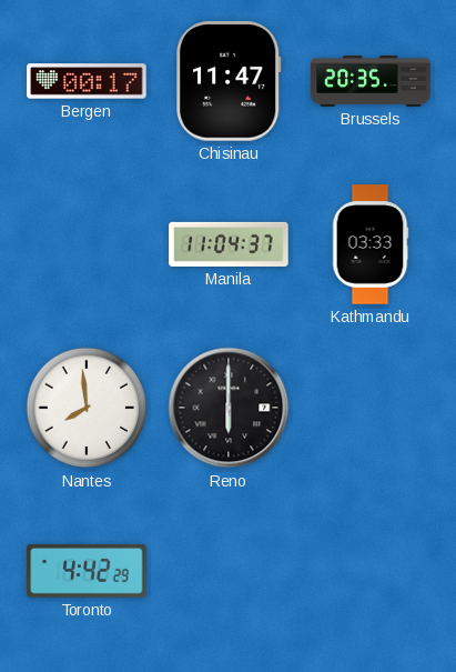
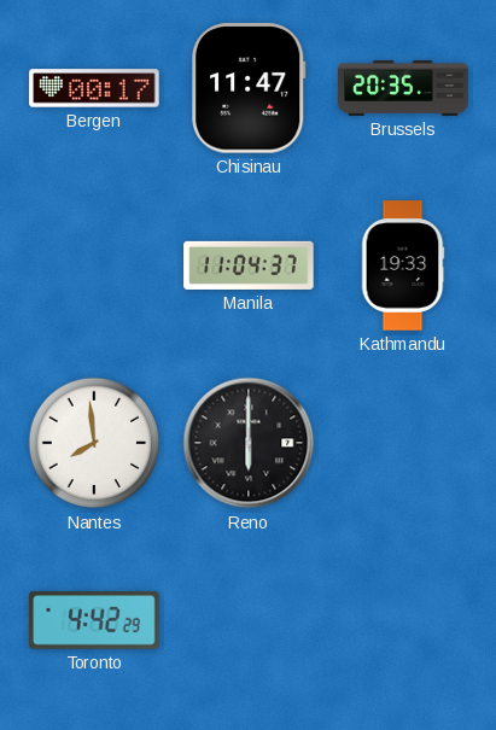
Kathmandu: 03:33 -> 19:33 (403, 265)
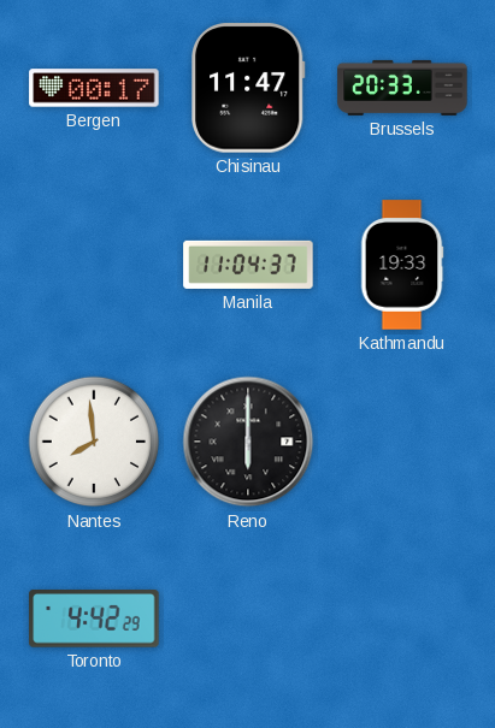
Brussels: 20:35 -> 20:33 (402, 88)
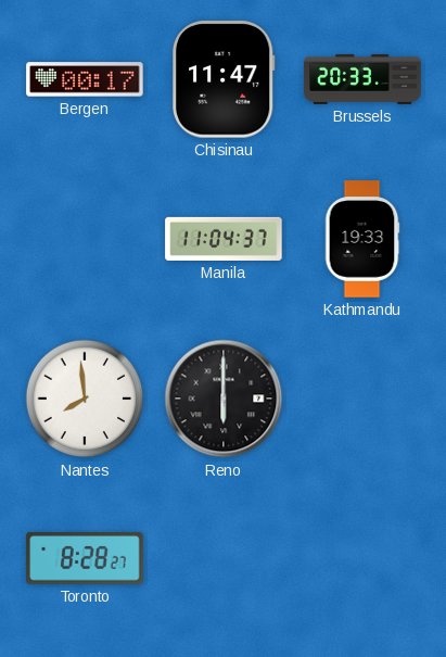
Toronto: 4:42 -> 8:28 (85, 558)
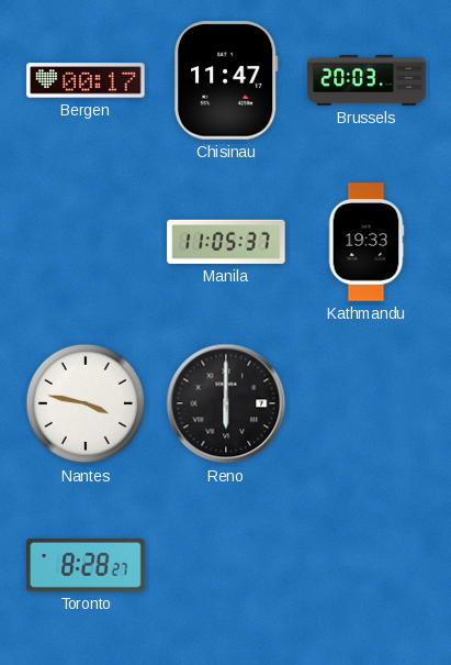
Brussels: 20:33 -> 20:03 (367, 80)
Manila: 11:04 -> 11:05 (226, 242)
Nantes: 7:59 -> 3:47 (86, 403)
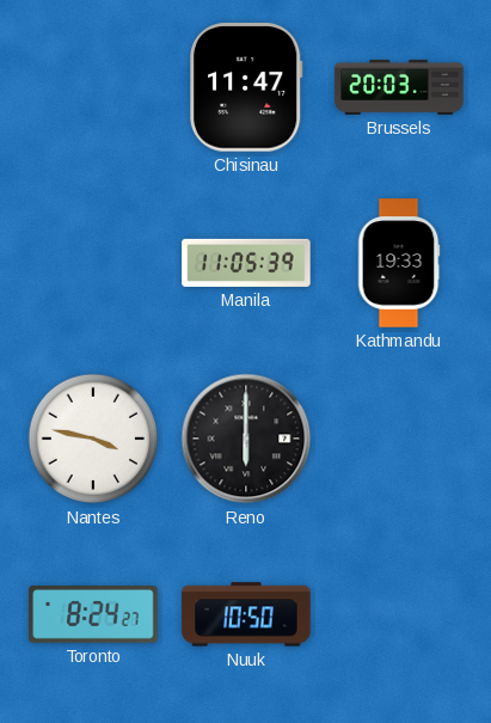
Bergen: 00:17 -> none (86, 80)
Manila: 11:05:37 -> 11:05:39 (246, 263)
Toronto: 8:28 -> 8:24 (93, 614)
Nuuk: none -> 10:50 (246, 614)
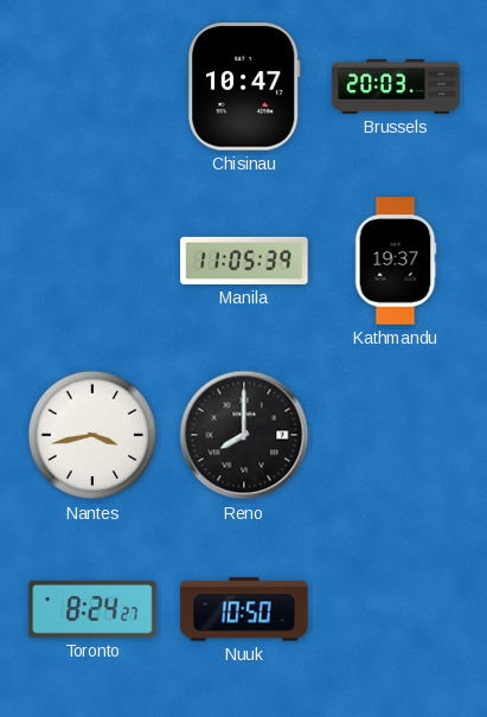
Chisinau: 11:47 -> 10:47 (245, 87)
Kathmandu: 19:33 -> 19:37 (396, 261)
Nantes: 3:47 -> 3:43 (92, 435)
Reno: 6:00 -> 8:00 (244, 435)
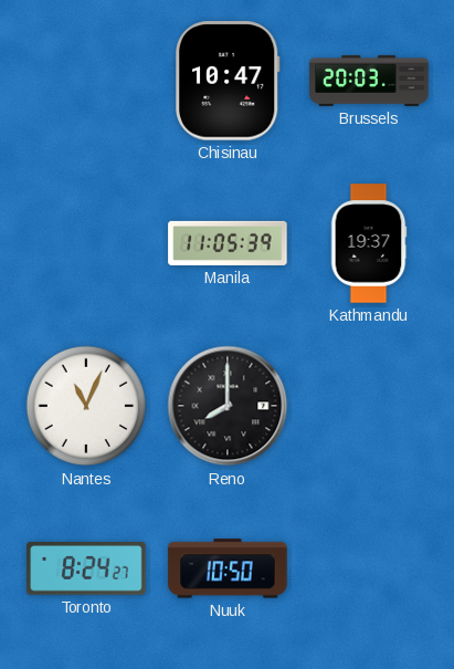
Nantes: 3:43 -> 11:04 (86, 406)
